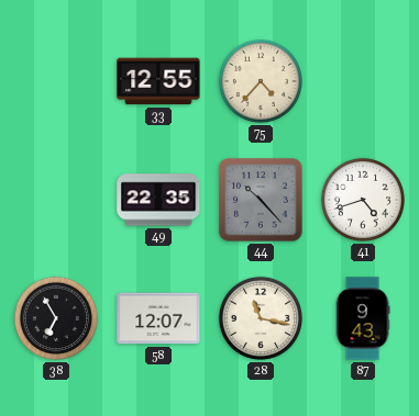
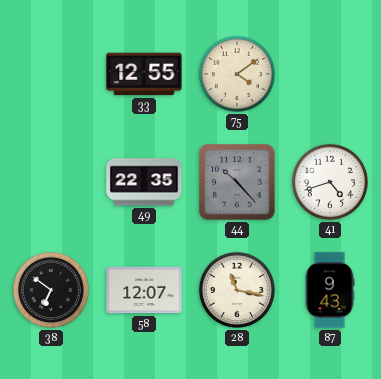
75: 4:37 -> 4:09 (237, 74)
38: 6:55 -> 6:51 (51, 290)
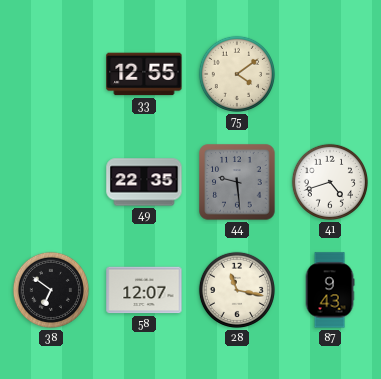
44: 10:23 -> 9:29 (237, 182)
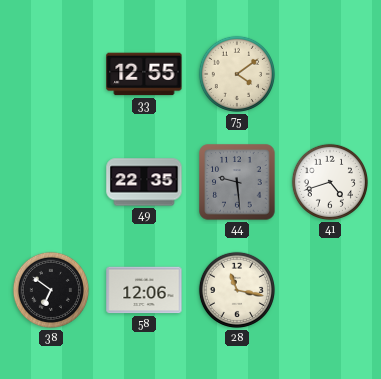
58: 12:07 -> 12:06 (144, 290)
87: 9:43 -> none (330, 290)
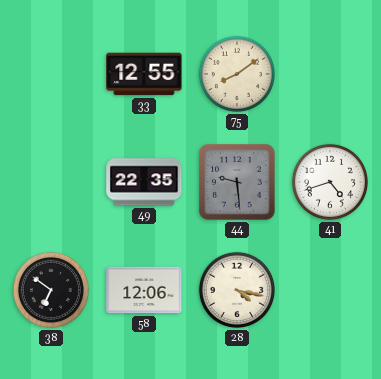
75: 4:09 -> 8:09 (237, 74)
28: 11:17 -> 4:17 (237, 290)
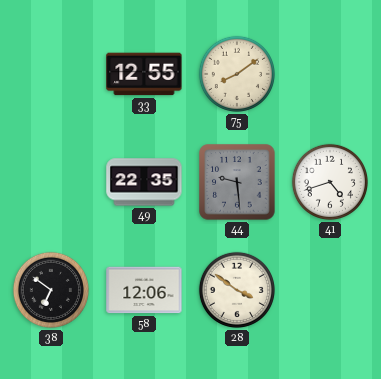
28: 4:17 -> 3:51 (237, 290)
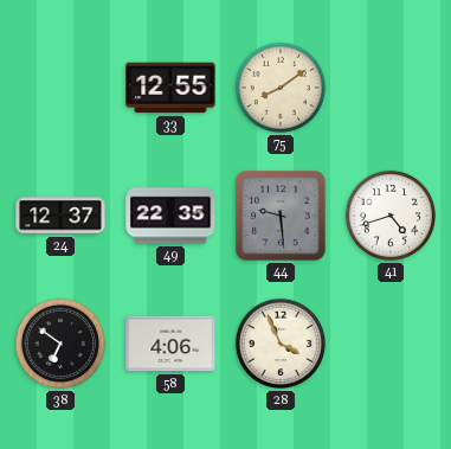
24: none -> 12:37 (60, 216)
58: 12:06 -> 4:06 (170, 344)
28: 3:51 -> 3:56 (281, 344)
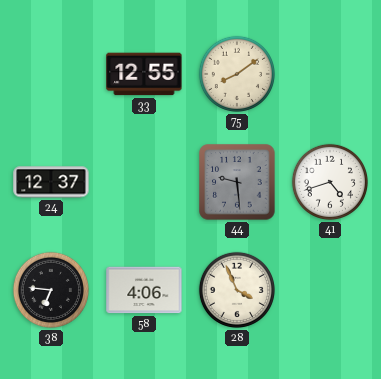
49: 22:35 -> none (170, 216)
38: 6:51 -> 6:46 (51, 290)
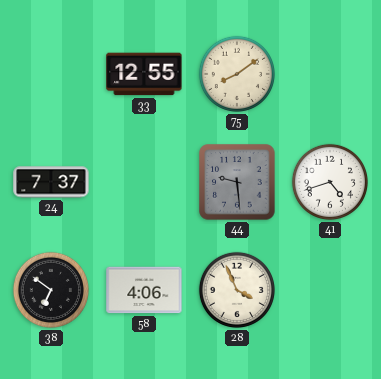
24: 12:37 -> 7:37 (51, 182)
38: 6:46 -> 6:51 (51, 290)
